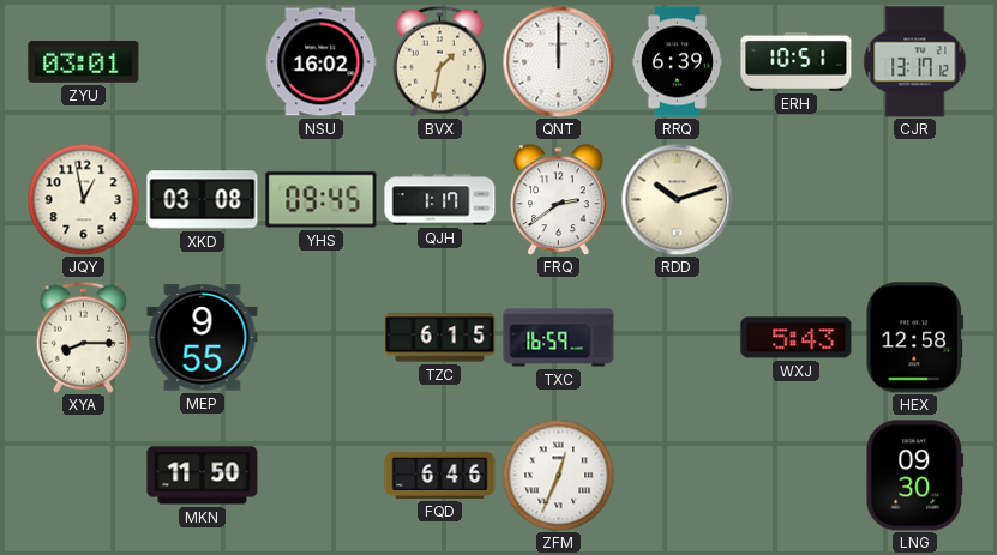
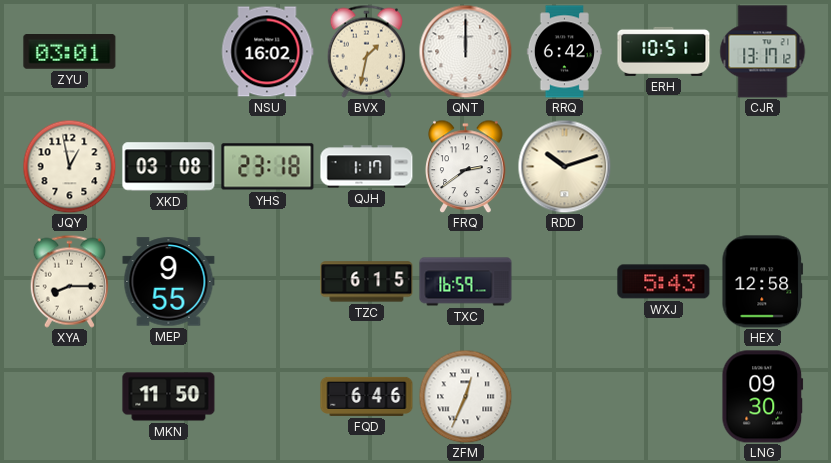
RRQ: 6:39 -> 6:42 (564, 52)
YHS: 09:45 -> 23:18 (268, 167)
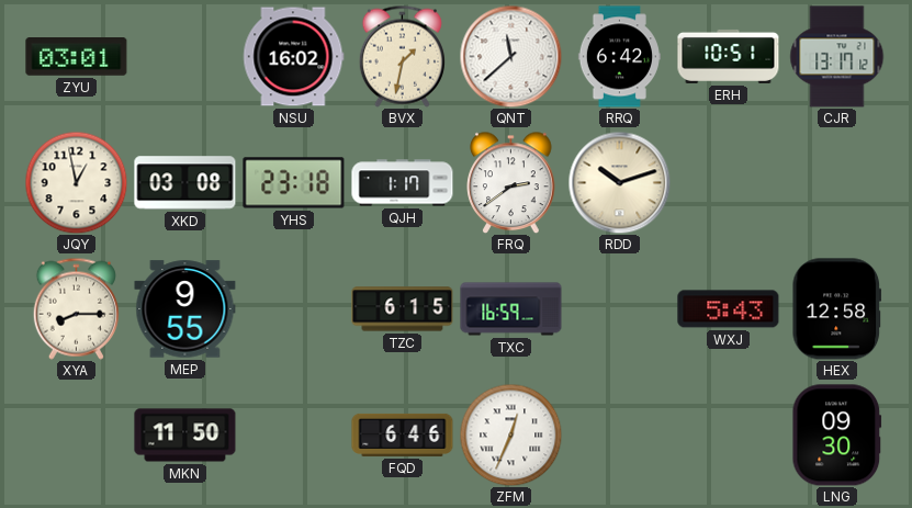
QNT: 12:00 -> 11:38 (510, 56)
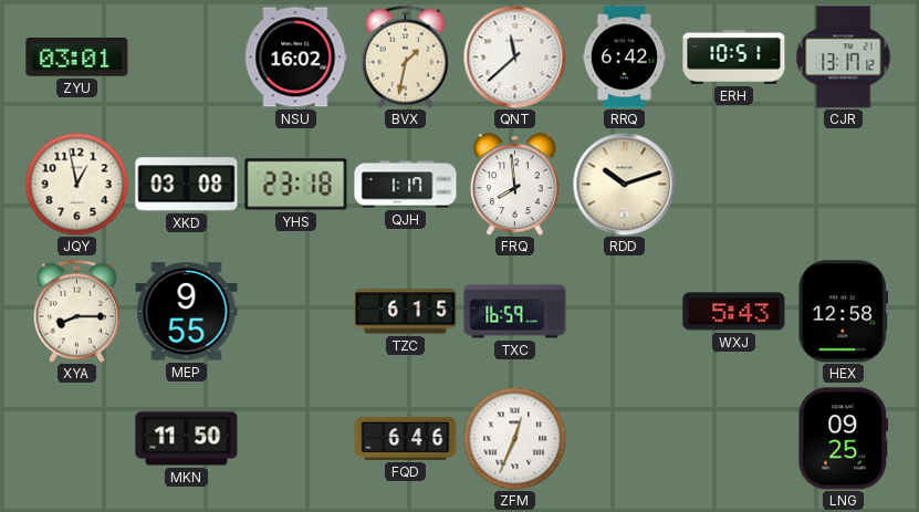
FRQ: 2:39 -> 7:59 (515, 184)
LNG: 09:30 -> 09:25 (844, 439)
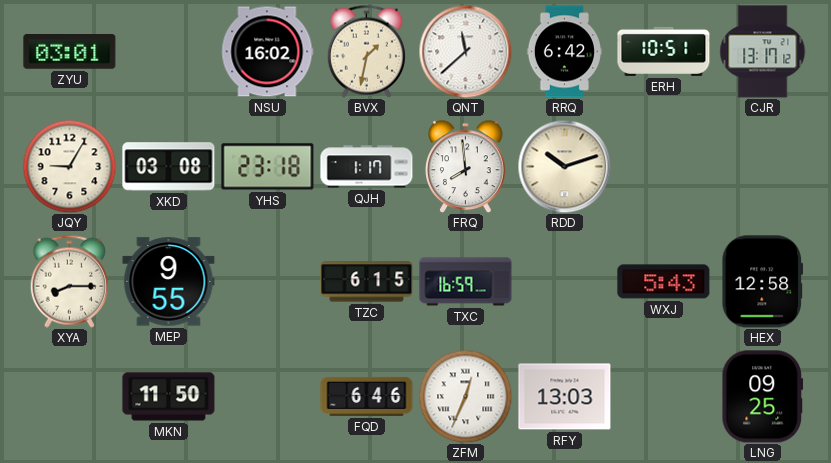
JQY: 12:58 -> 9:05 (69, 166)
RFY: none -> 13:03 (565, 397)
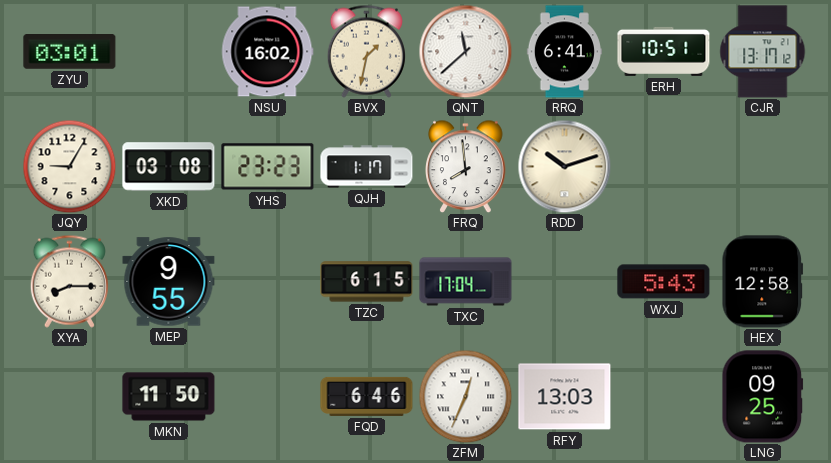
RRQ: 6:42 -> 6:41 (564, 52)
YHS: 23:18 -> 23:23 (268, 167)
TXC: 16:59 -> 17:04 (466, 282)
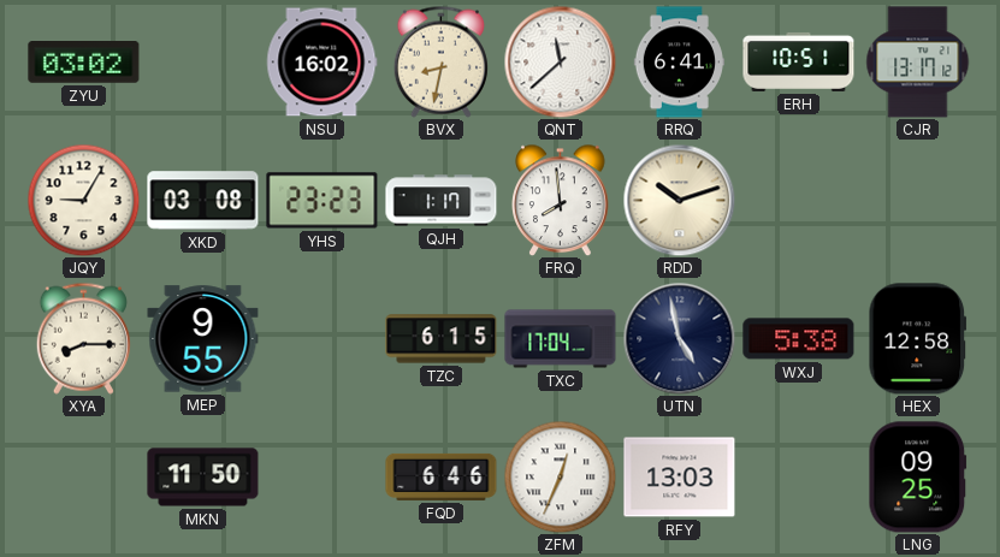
ZYU: 03:01 -> 03:02 (84, 63)
BVX: 1:32 -> 8:32 (440, 61)
UTN: none -> 4:58 (679, 338)
WXJ: 5:43 -> 5:38 (799, 339)
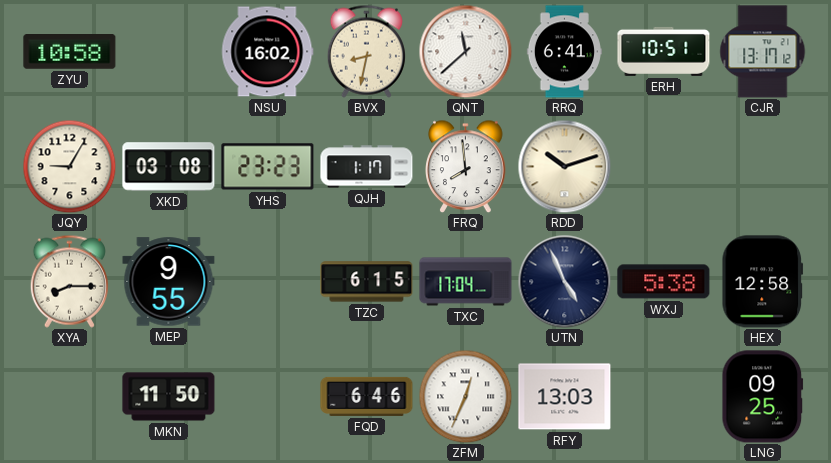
ZYU: 03:02 -> 10:58 (70, 52)
UTN: 4:58 -> 4:56 (564, 281)
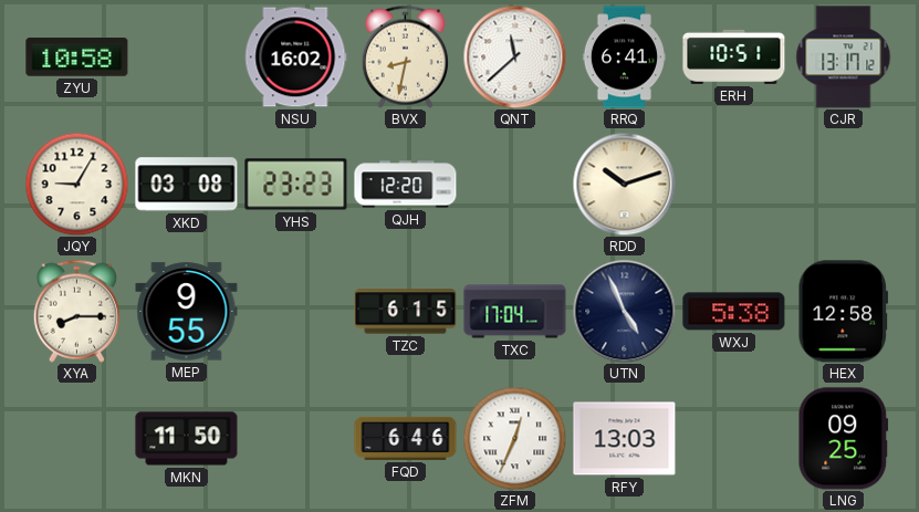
QJH: 1:17 -> 12:20 (406, 185)
FRQ: 7:59 -> none (466, 166)
